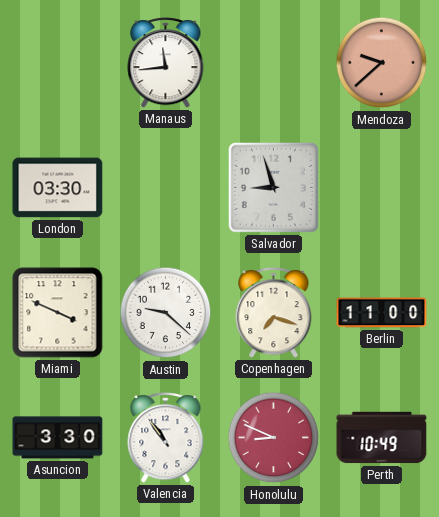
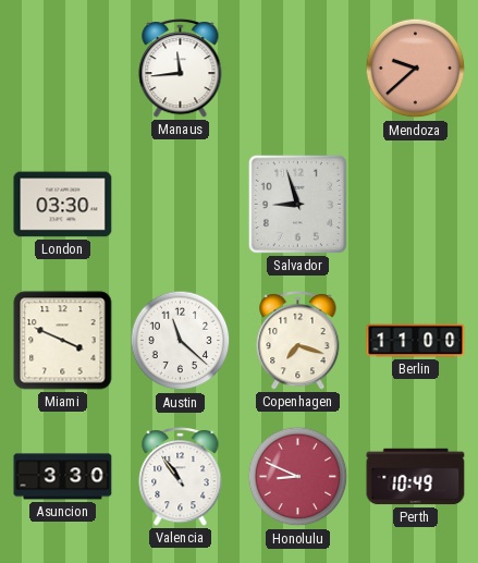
Austin: 9:22 -> 11:22 (181, 341)
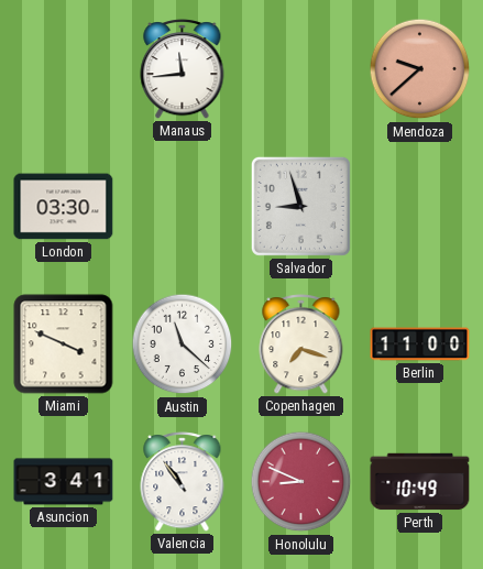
Asuncion: 3:30 -> 3:41 (64, 482)
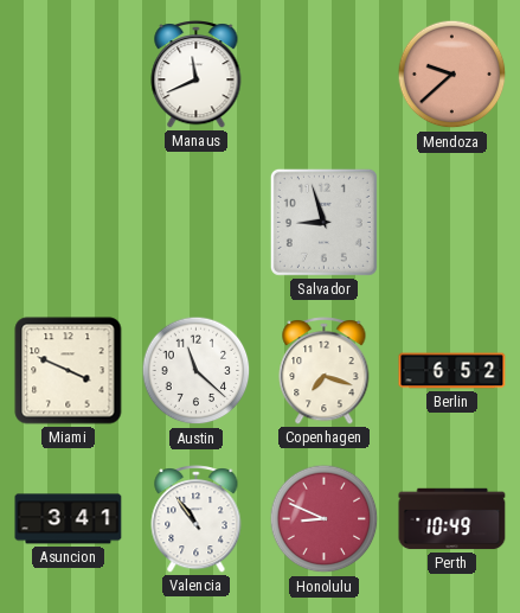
Manaus: 11:44 -> 11:41 (197, 75)
London: 03:30 -> none (64, 207)
Berlin: 11:00 -> 6:52 (452, 371)
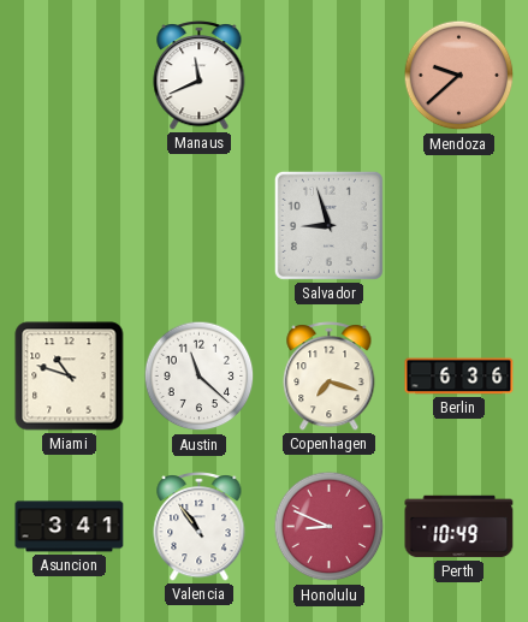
Miami: 3:49 -> 10:48 (70, 377)
Berlin: 6:52 -> 6:36 (459, 377)
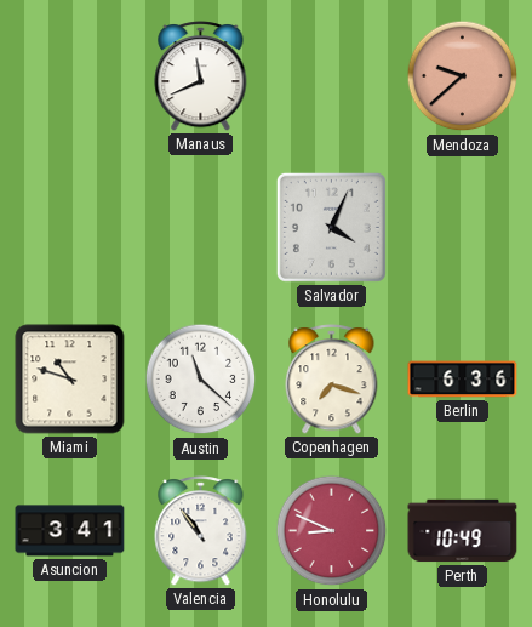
Salvador: 8:57 -> 4:04 (331, 227)
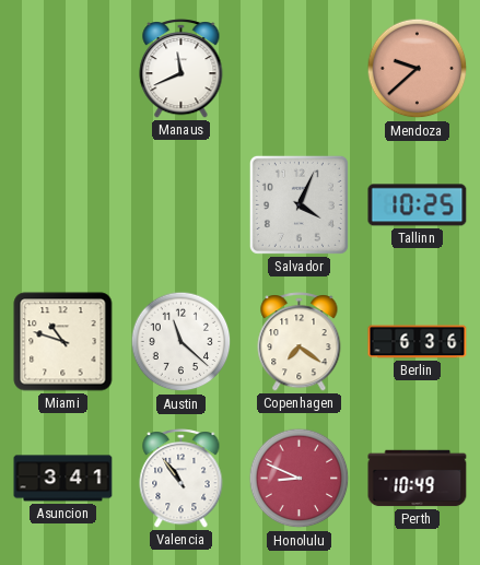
Tallinn: none -> 10:25 (418, 205)
Copenhagen: 7:18 -> 7:21 (300, 342)
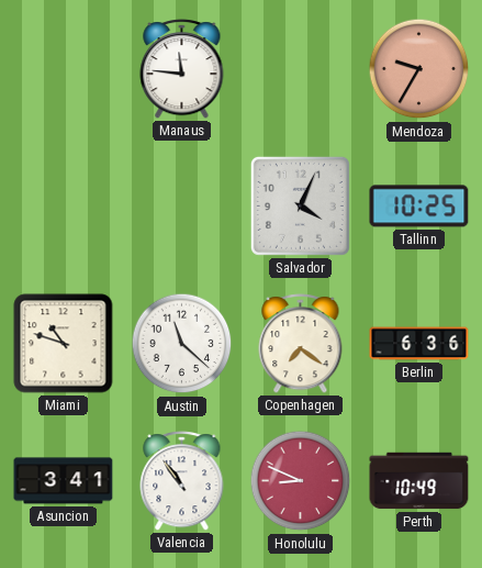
Manaus: 11:41 -> 11:46 (182, 69)
Mendoza: 9:38 -> 9:35 (419, 69)
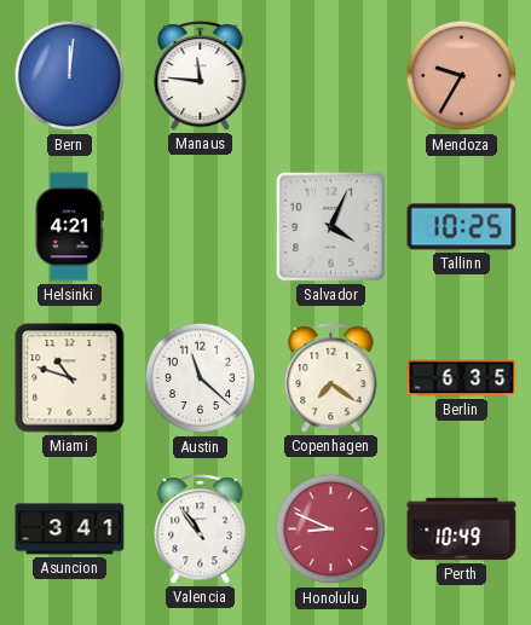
Bern: none -> 12:01 (70, 76)
Helsinki: none -> 4:21 (69, 227)
Berlin: 6:36 -> 6:35 (462, 378)
